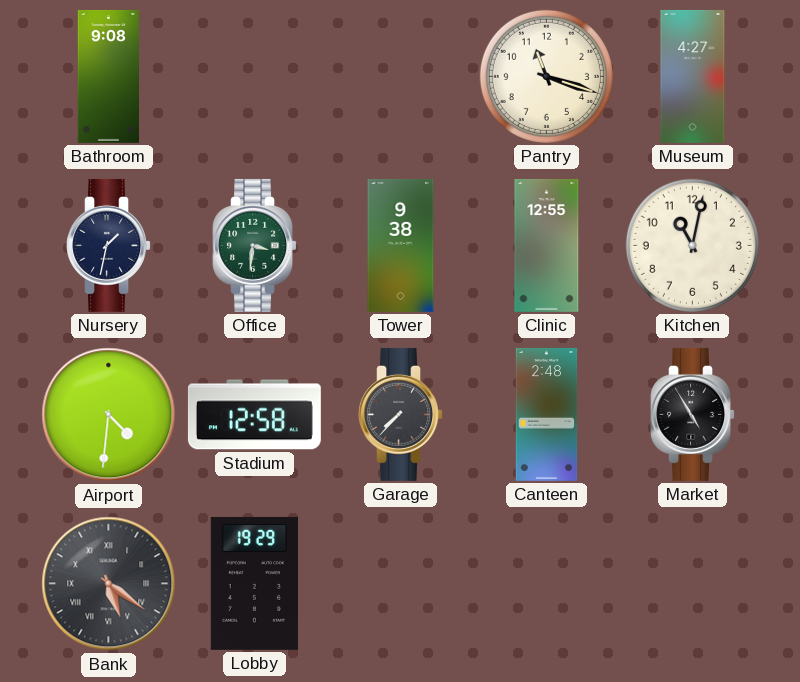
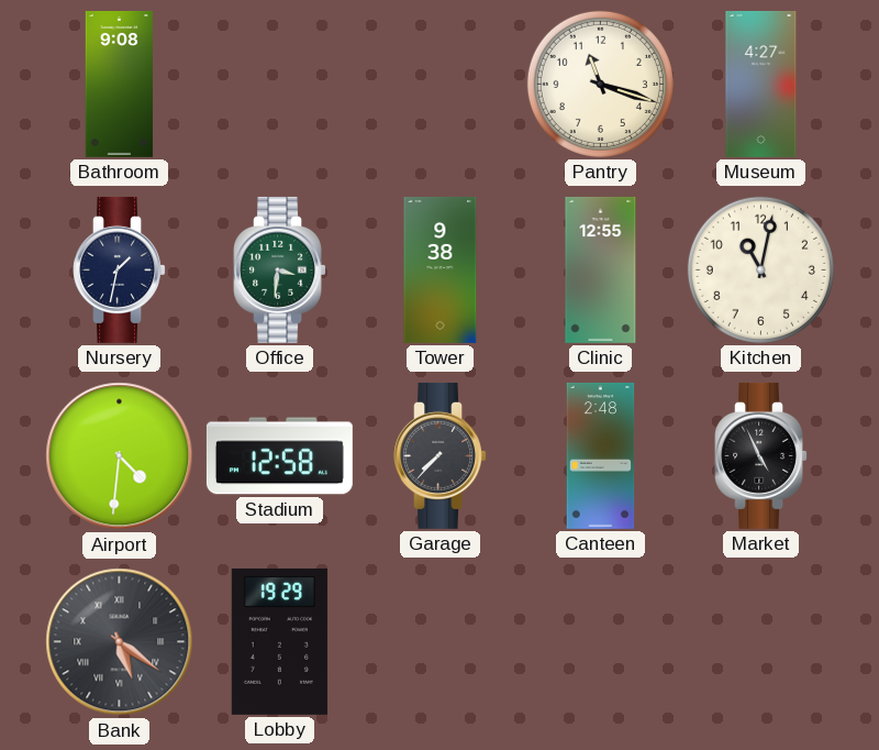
Market: 4:55 -> 4:56 (760, 455)
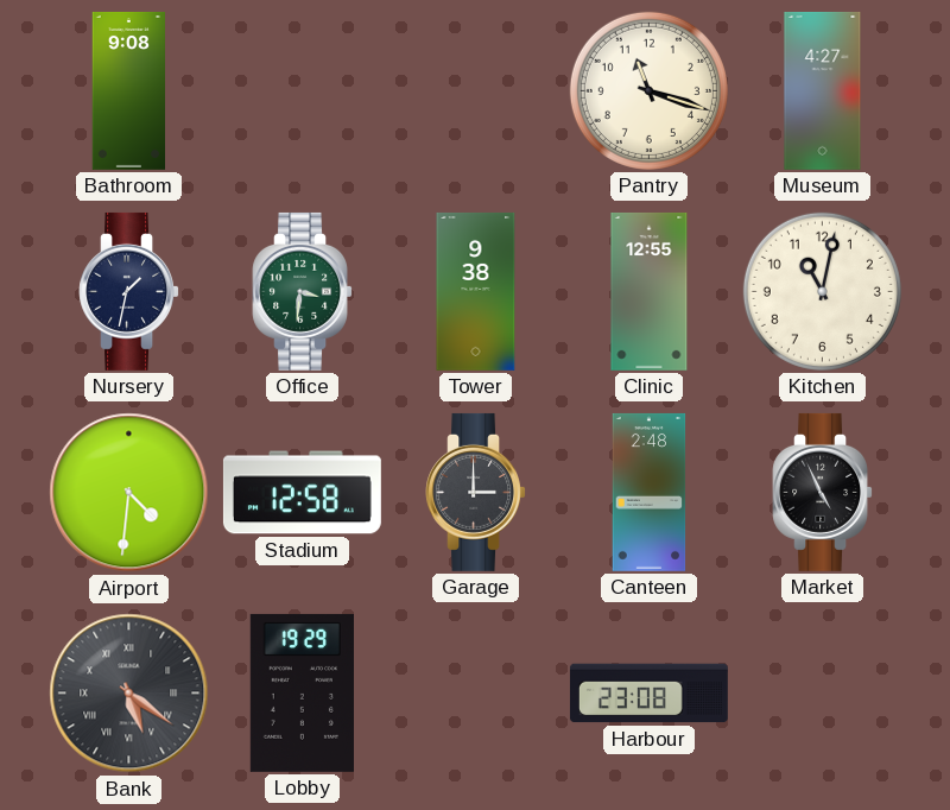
Garage: 7:37 -> 3:00 (475, 492)
Harbour: none -> 23:08 (648, 694)
